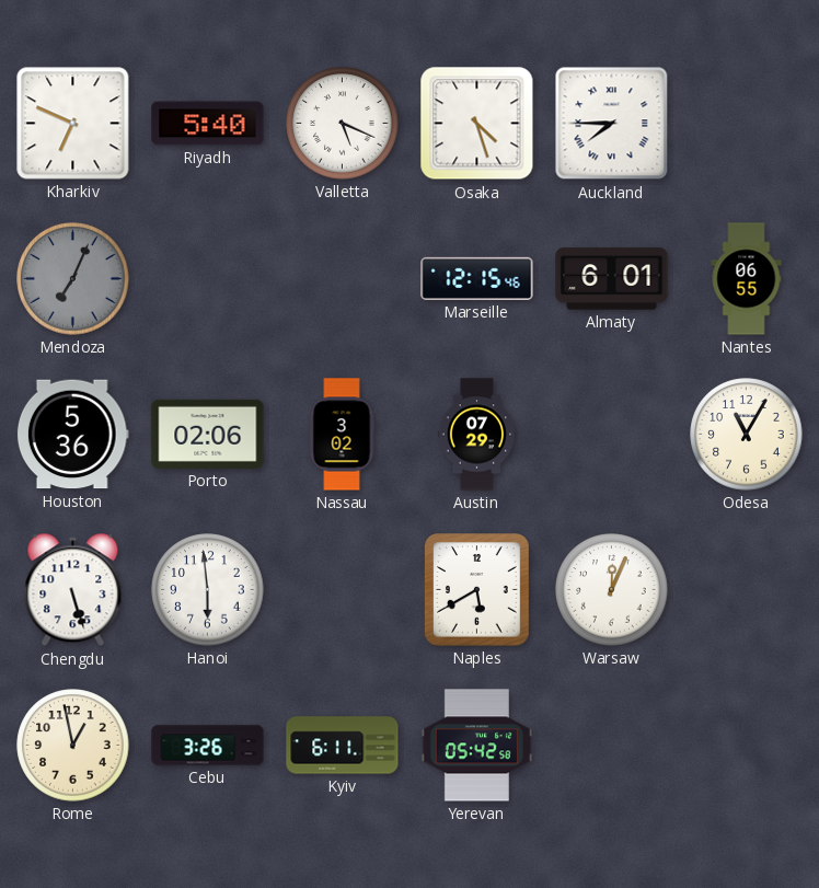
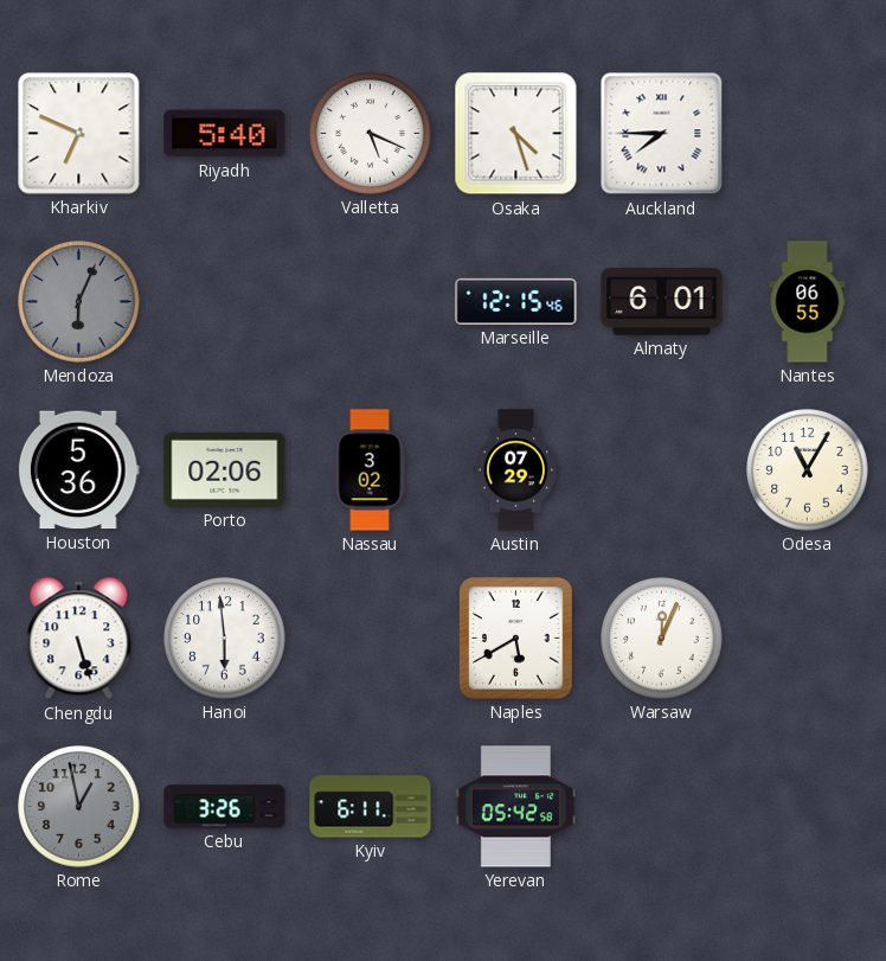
Mendoza: 7:04 -> 6:04 (79, 302)
Rome dial: cream -> grey (79, 807)
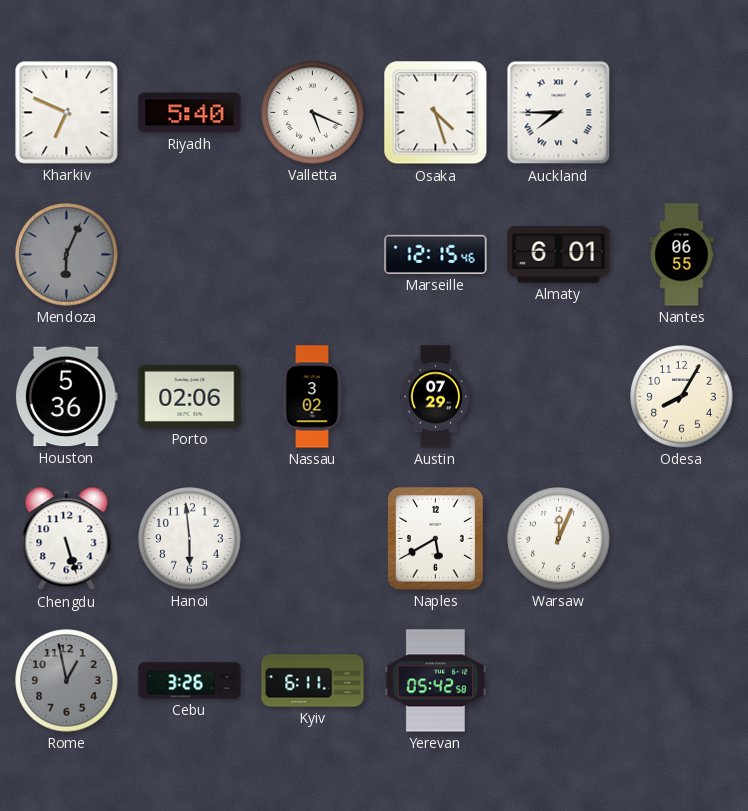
Odesa: 11:05 -> 8:05 (682, 397)
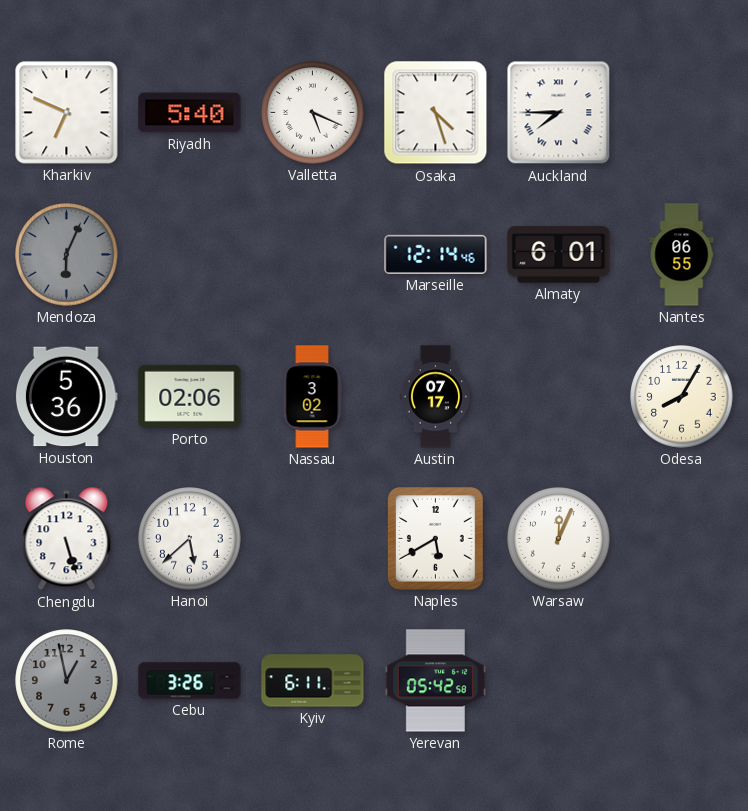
Marseille: 12:15 -> 12:14 (436, 254)
Austin: 07:29 -> 07:17 (435, 397)
Hanoi: 5:59 -> 5:38 (190, 539)
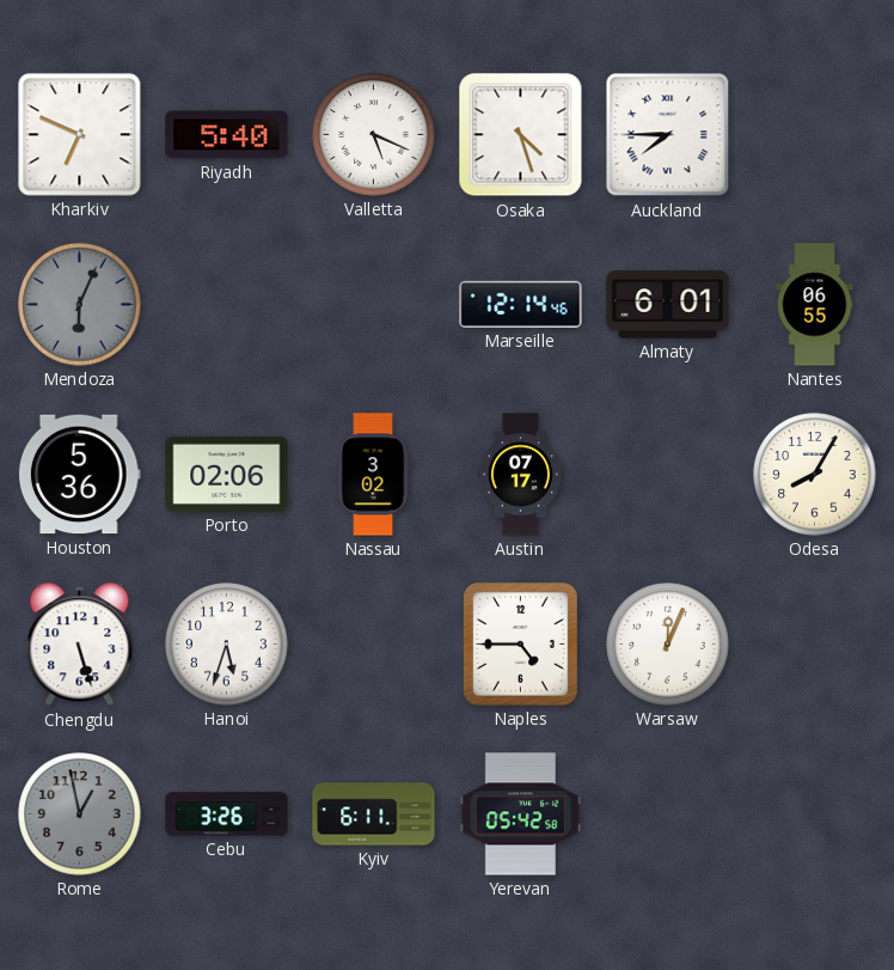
Hanoi: 5:38 -> 5:33 (227, 645)
Naples: 5:40 -> 4:45 (521, 645)
